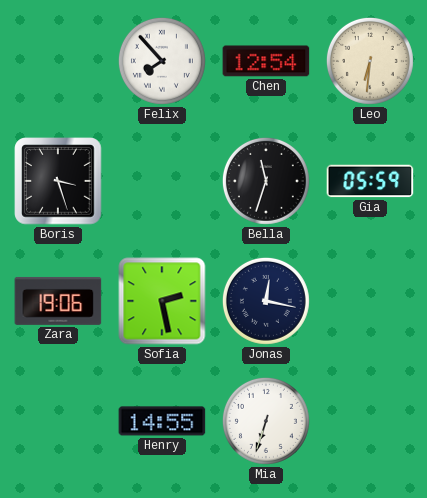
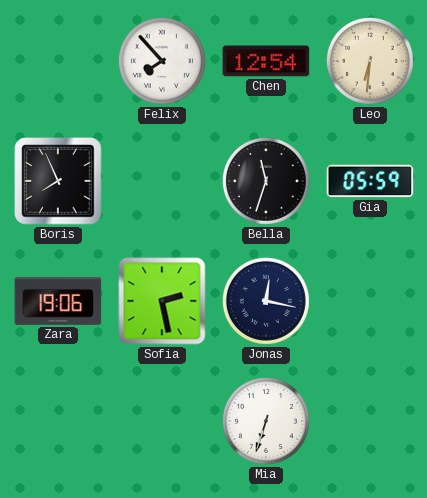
Boris: 3:27 -> 7:56 (58, 181)
Henry: 14:55 -> none (162, 421)
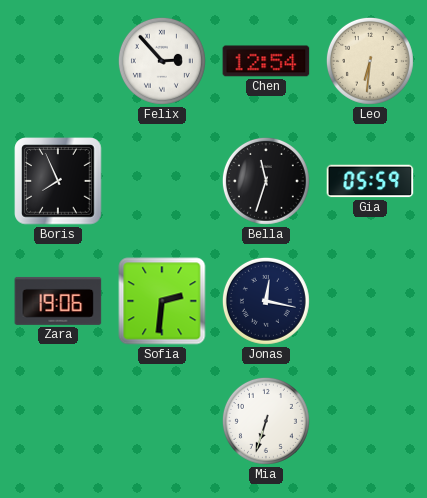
Felix: 7:53 -> 2:53 (162, 61)
Sofia: 2:28 -> 2:31 (162, 301)
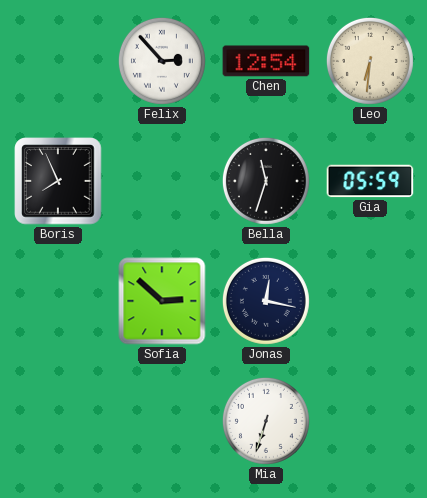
Zara: 19:06 -> none (58, 301)
Sofia: 2:31 -> 2:52 (162, 301)
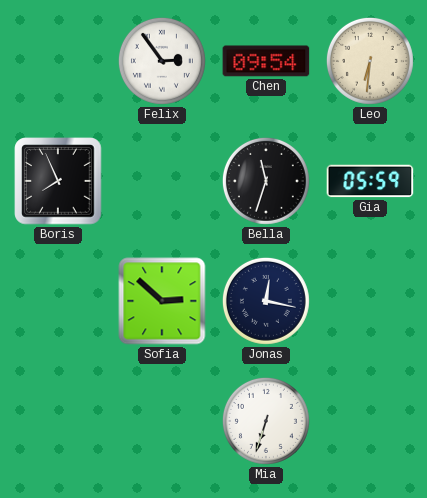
Felix: 2:53 -> 2:54 (162, 61)
Chen: 12:54 -> 09:54 (266, 61)
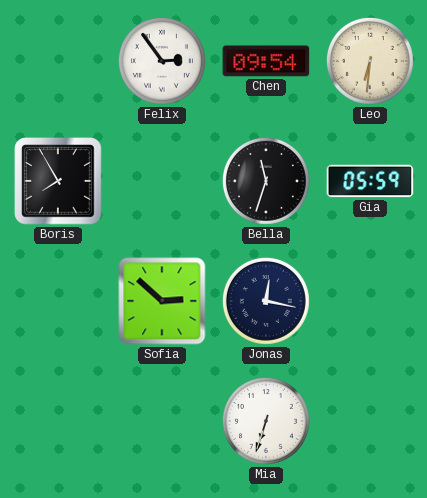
Boris: 7:56 -> 7:55 (58, 181)
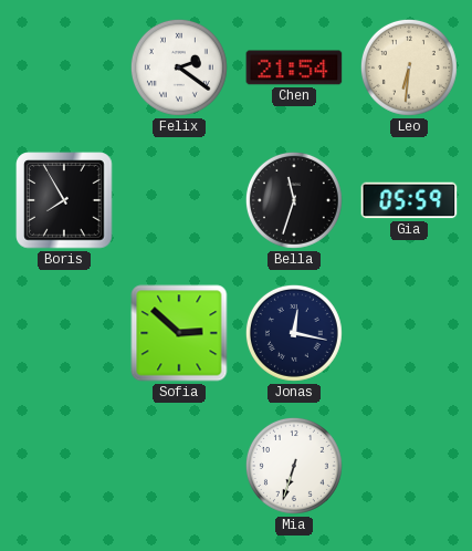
Felix: 2:54 -> 2:21 (179, 67)
Chen: 09:54 -> 21:54 (294, 67)
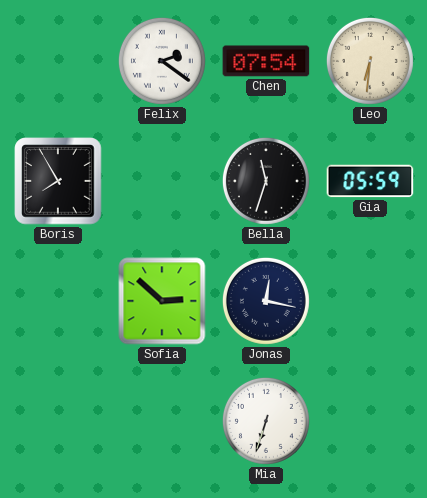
Chen: 21:54 -> 07:54 (266, 61)
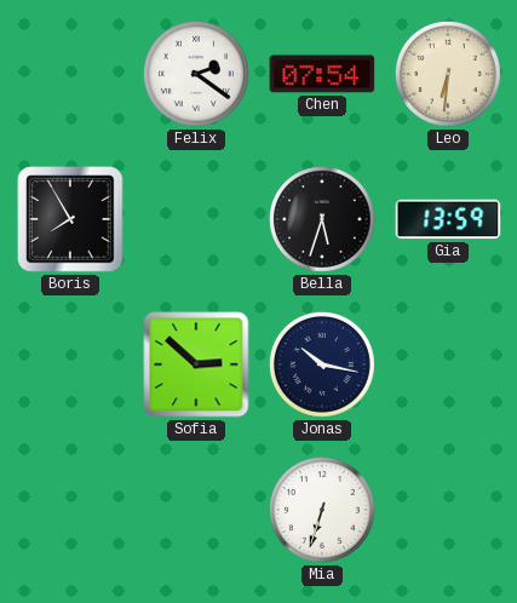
Bella: 11:33 -> 5:33 (322, 219)
Gia: 05:59 -> 13:59 (448, 219)
Jonas: 12:17 -> 10:17 (322, 364)
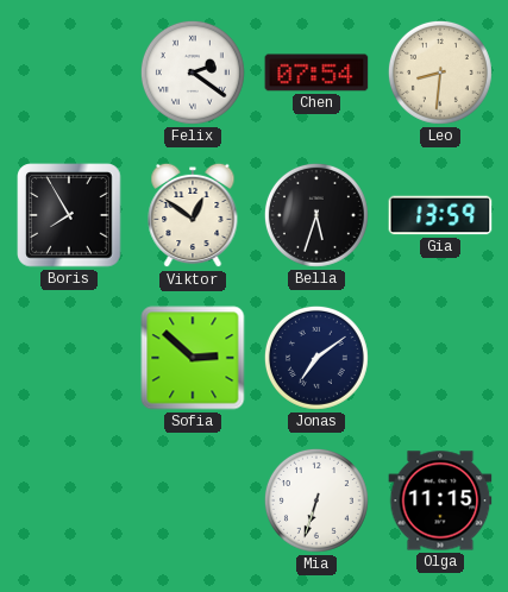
Leo: 6:31 -> 8:31 (440, 73)
Viktor: none -> 12:51 (193, 215)
Jonas: 10:17 -> 7:09 (316, 358)
Olga: none -> 11:15 (440, 500)
